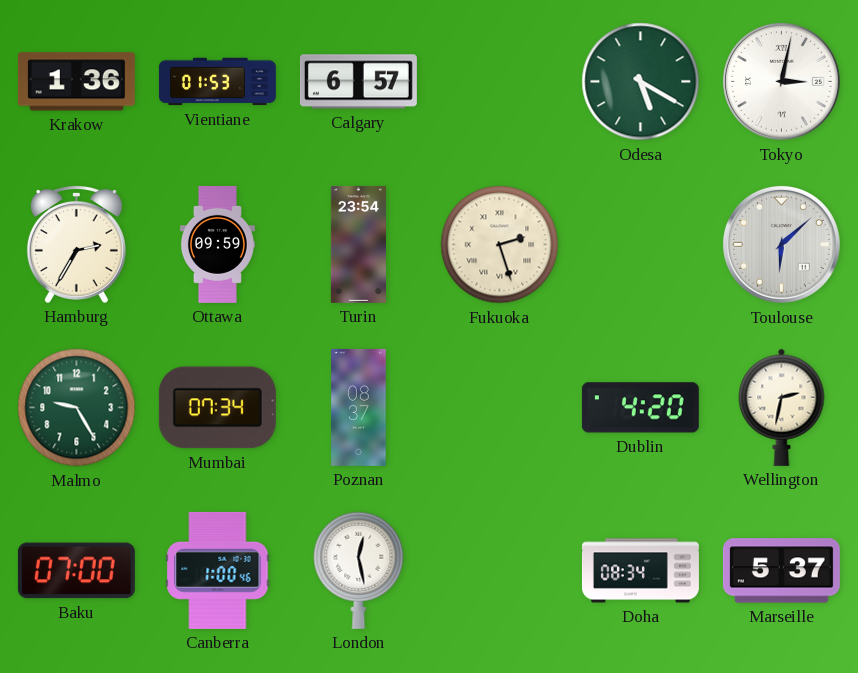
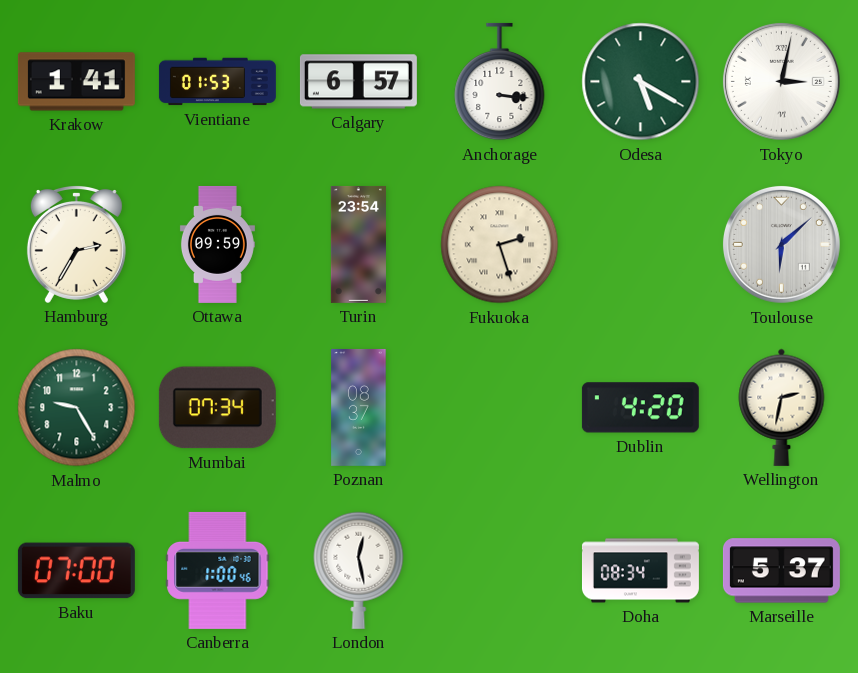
Krakow: 1:36 -> 1:41 (76, 82)
Anchorage: none -> 3:16 (500, 82)
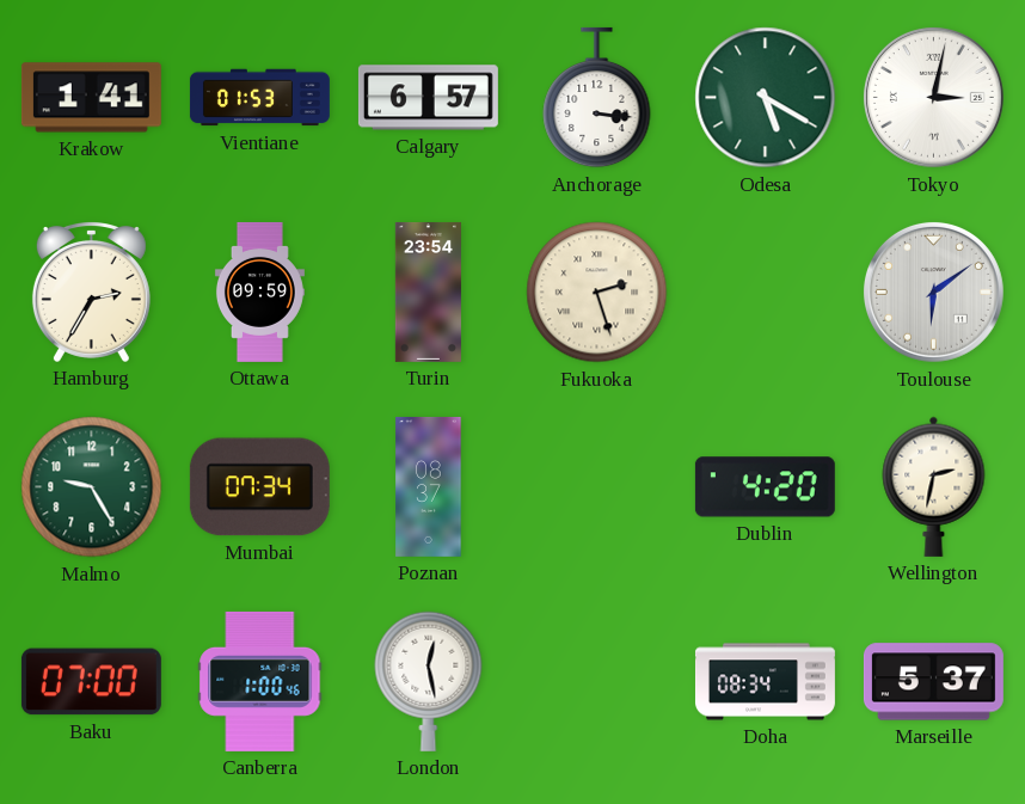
Toulouse: 6:08 -> 6:09 (933, 291)
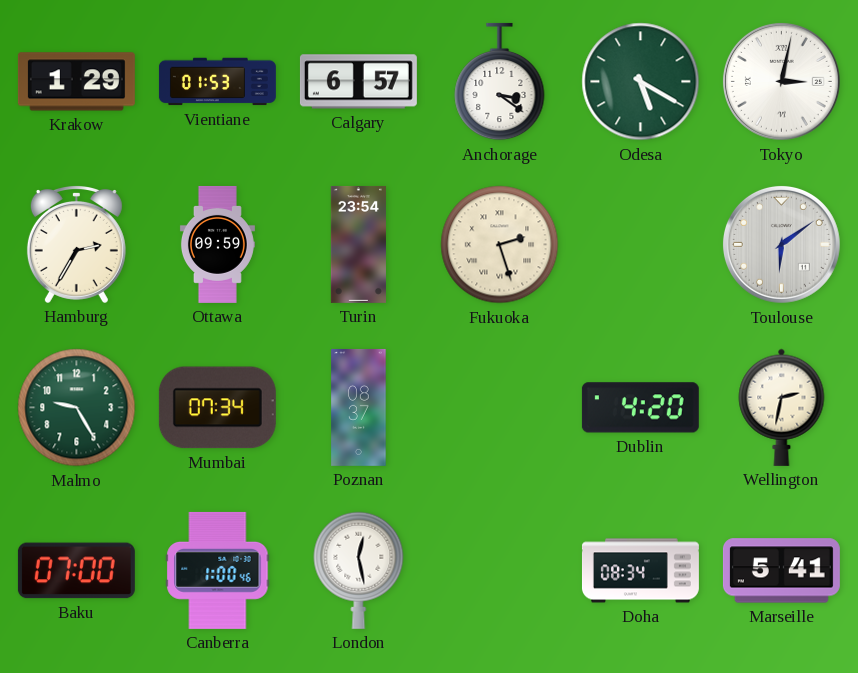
Krakow: 1:41 -> 1:29 (76, 82)
Anchorage: 3:16 -> 3:21 (500, 82)
Marseille: 5:37 -> 5:41 (781, 571)
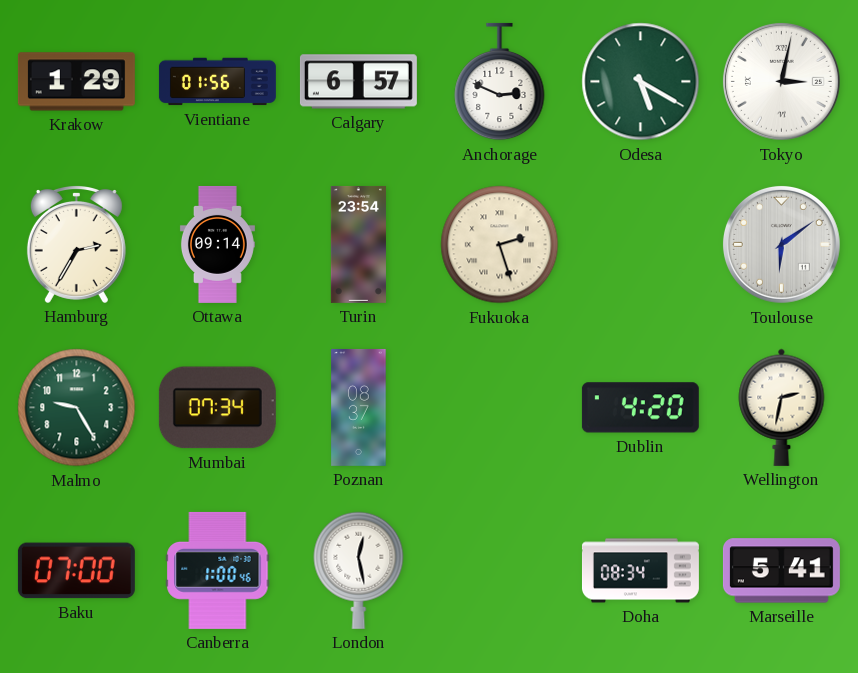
Vientiane: 01:53 -> 01:56 (217, 82)
Anchorage: 3:21 -> 2:49 (500, 82)
Ottawa: 09:59 -> 09:14 (217, 244)
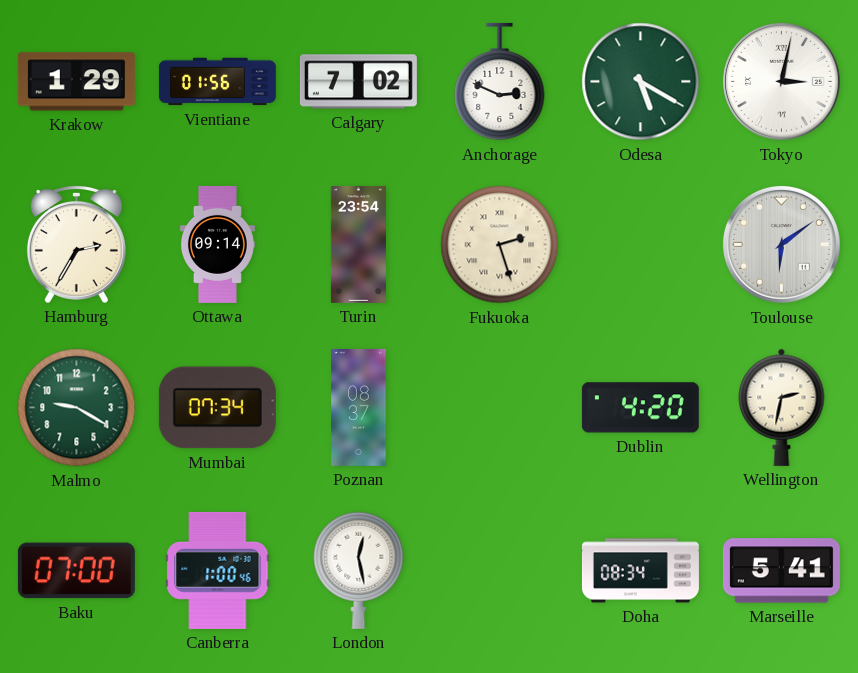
Calgary: 6:57 -> 7:02 (358, 82)
Malmo: 9:25 -> 9:20 (77, 408)
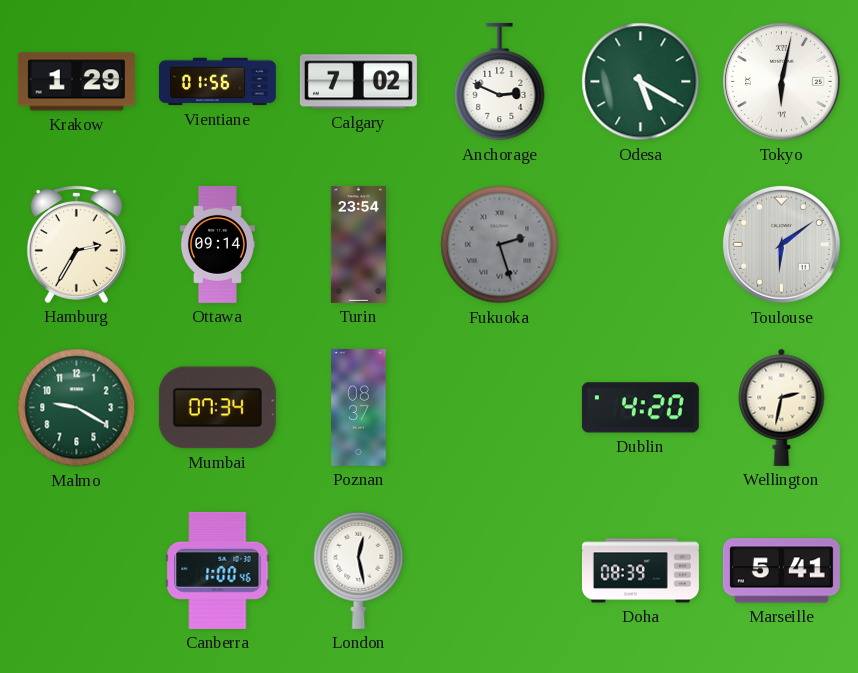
Tokyo: 3:02 -> 6:02 (781, 81)
Fukuoka dial: cream -> grey (500, 245)
Baku: 07:00 -> none (76, 571)
Doha: 08:34 -> 08:39 (640, 571)
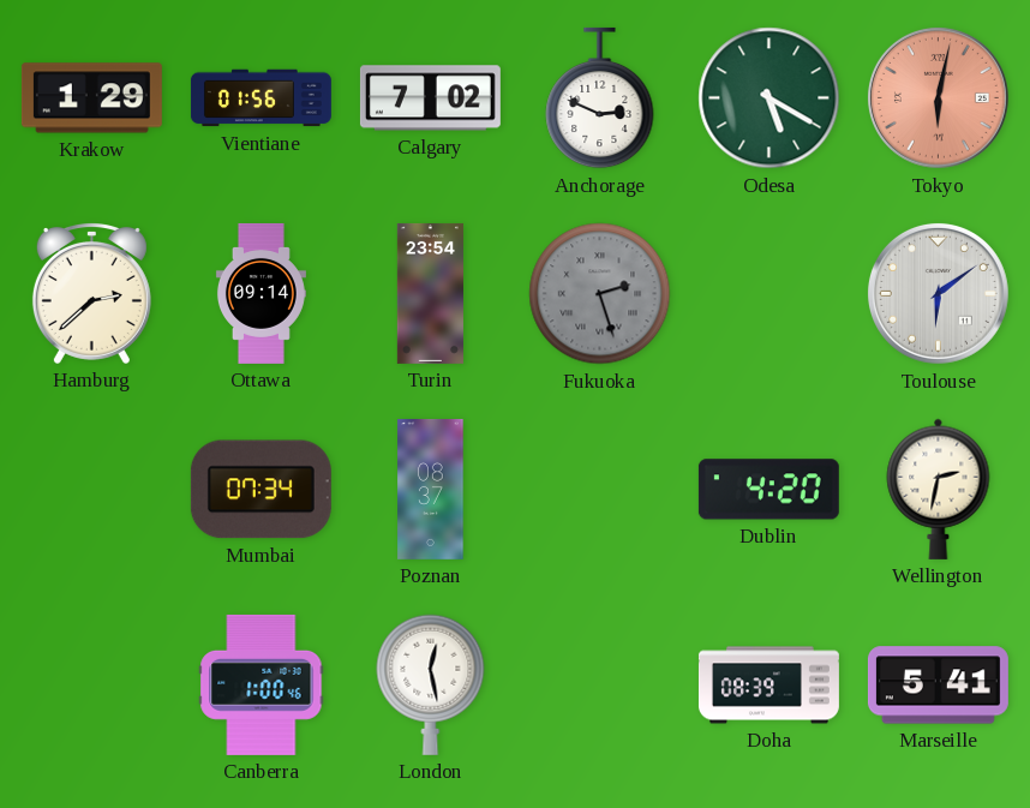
Tokyo dial: white -> salmon (938, 97)
Hamburg: 2:35 -> 2:38 (91, 294)
Malmo: 9:20 -> none (77, 408)
